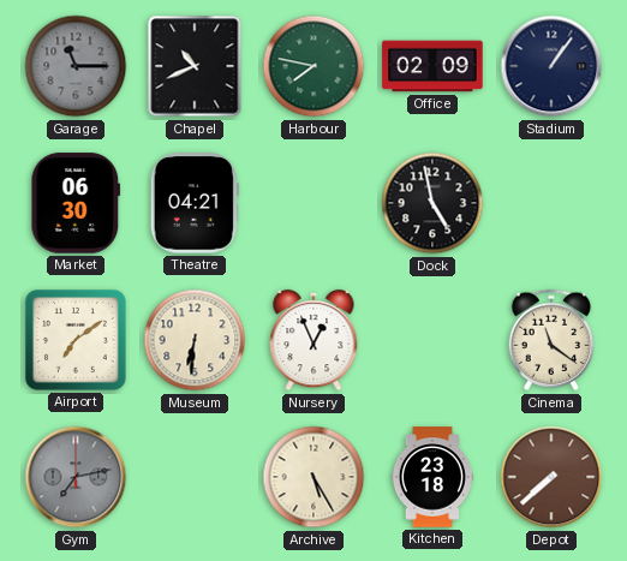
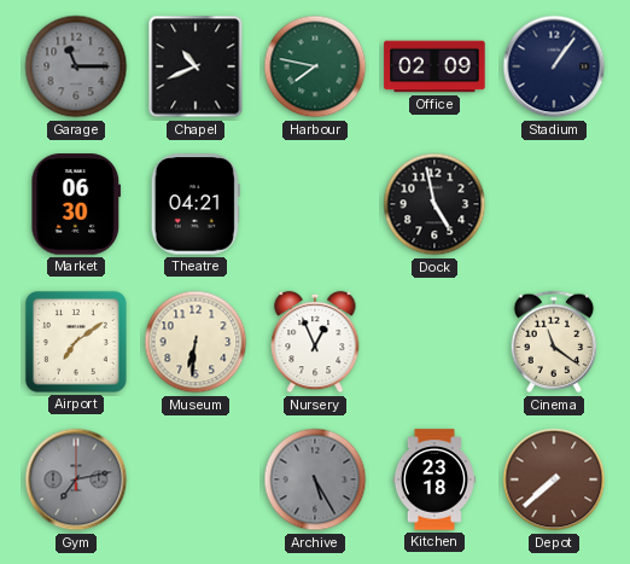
Archive dial: cream -> grey (315, 479)
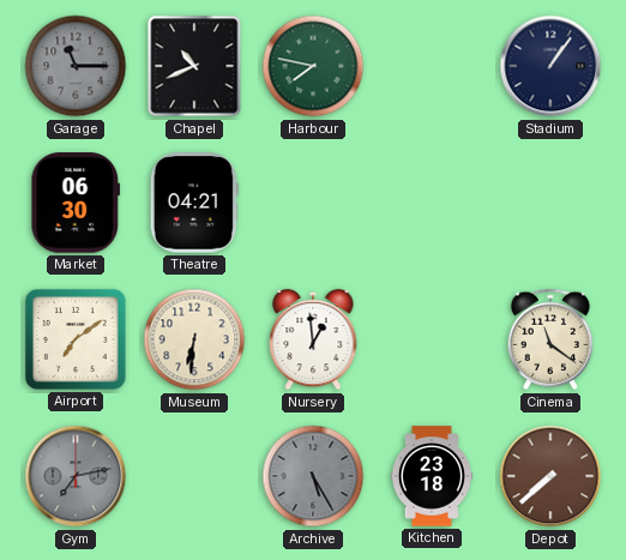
Office: 02:09 -> none (434, 66)
Dock: 4:58 -> none (434, 204)
Nursery: 12:56 -> 12:59 (313, 339)
